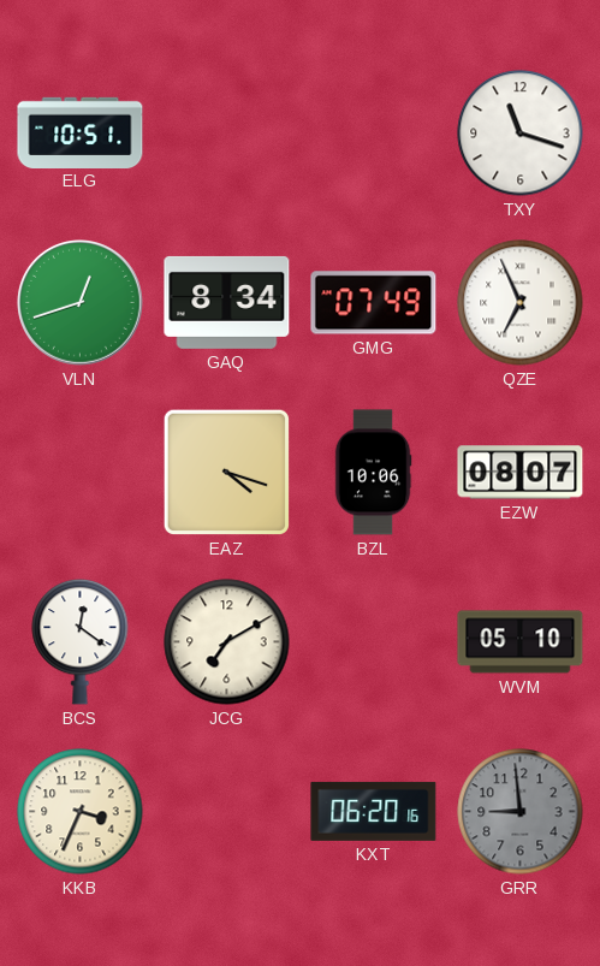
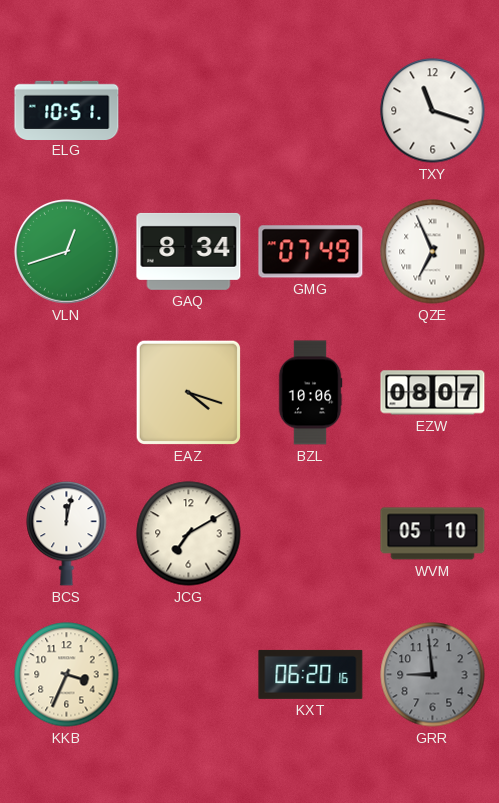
BCS: 12:21 -> 12:02 (67, 533)
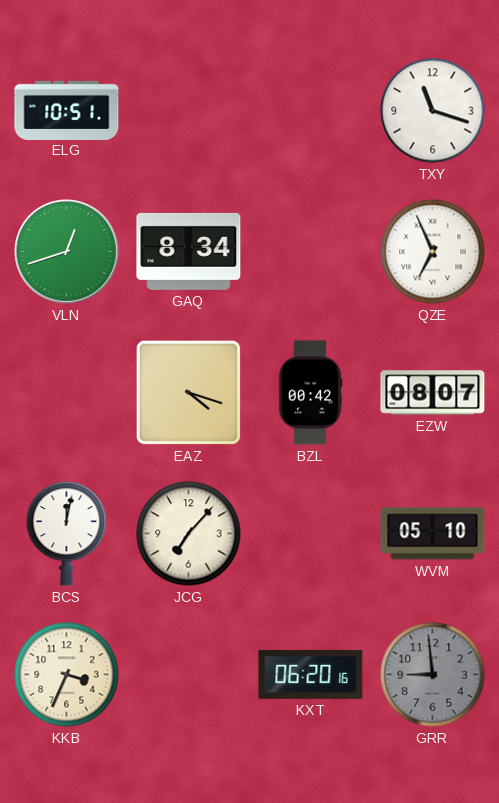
GMG: 07:49 -> none (311, 252)
BZL: 10:06 -> 00:42 (310, 393)
JCG: 7:10 -> 7:07 (189, 534)
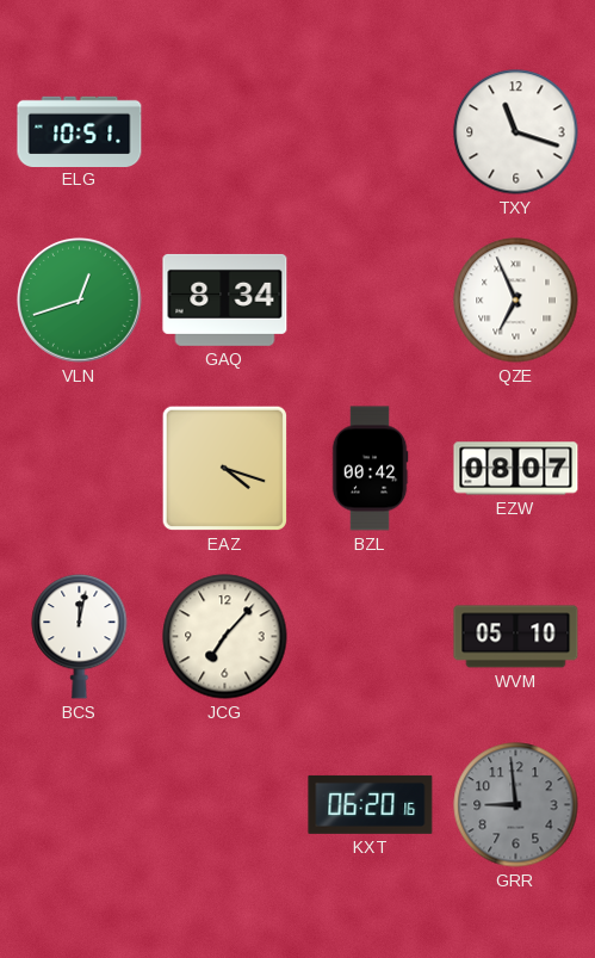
KKB: 3:34 -> none (67, 675)
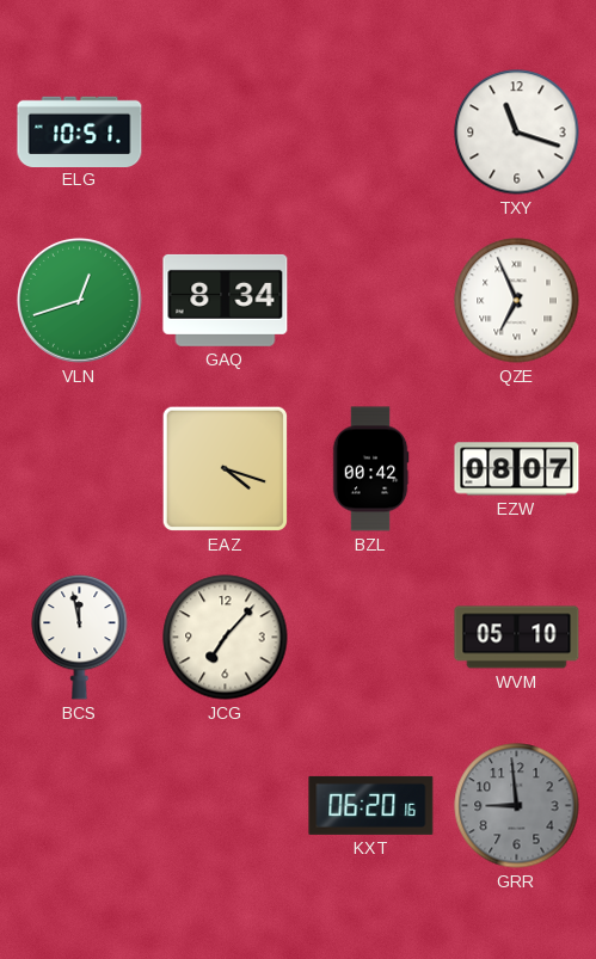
BCS: 12:02 -> 11:58 (80, 637)
